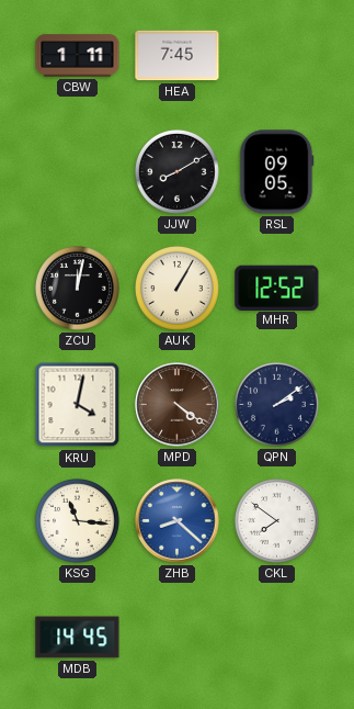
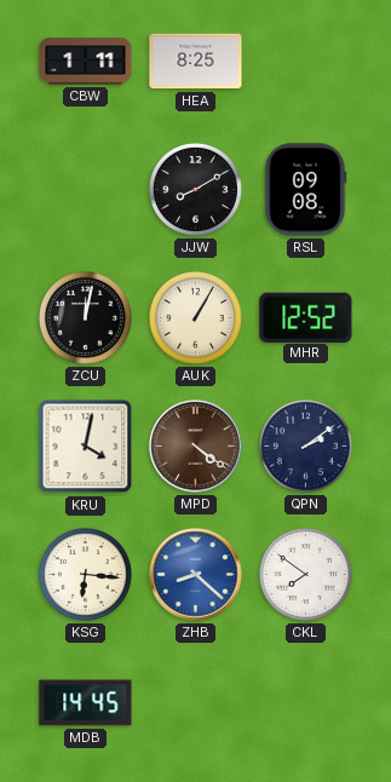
HEA: 7:45 -> 8:25 (196, 62)
RSL: 09:05 -> 09:08 (305, 190)
KSG: 11:16 -> 6:16 (85, 574)
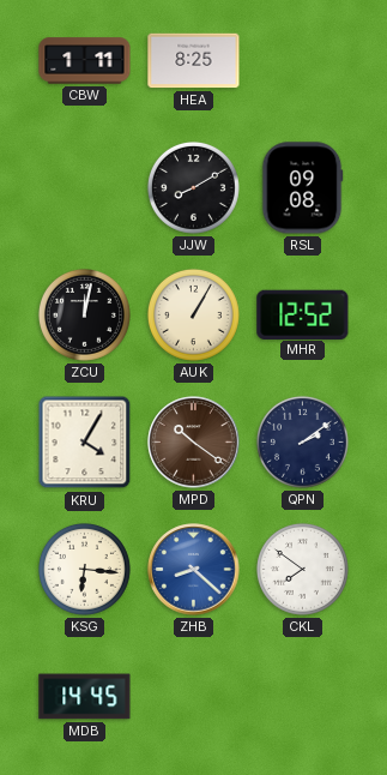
KRU: 4:02 -> 4:05 (85, 443)
MPD: 4:21 -> 10:21 (194, 443)
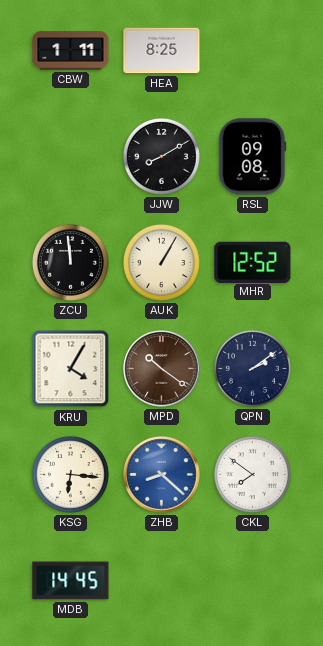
ZCU: 12:02 -> 11:59 (70, 262)
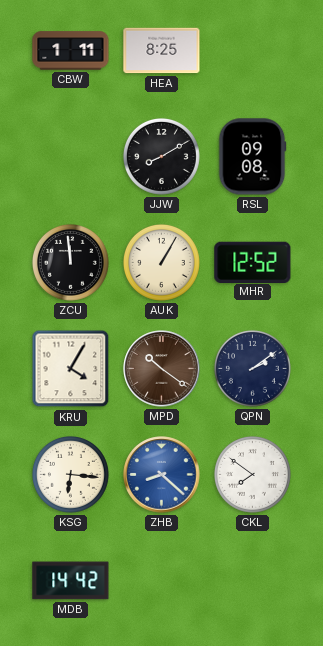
MDB: 14:45 -> 14:42 (71, 581)
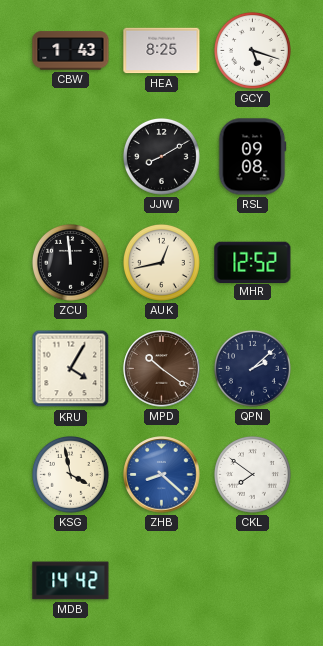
CBW: 1:11 -> 1:43 (71, 51)
GCY: none -> 5:18 (252, 50)
AUK: 1:05 -> 12:43 (161, 262)
QPN: 2:09 -> 2:08 (252, 368)
KSG: 6:16 -> 3:58 (70, 474)
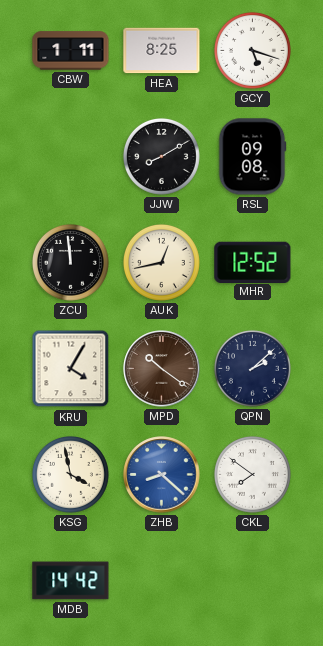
CBW: 1:43 -> 1:11 (71, 51)
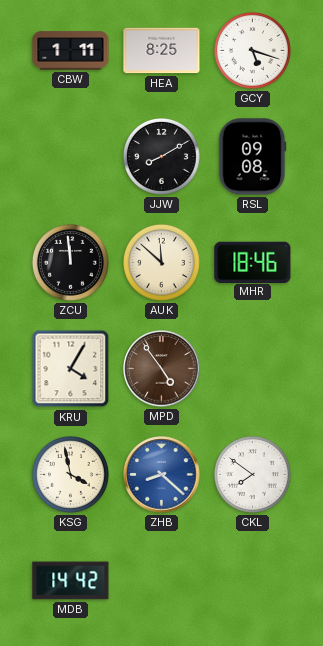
AUK: 12:43 -> 11:52 (161, 262)
MHR: 12:52 -> 18:46 (253, 262)
MPD: 10:21 -> 4:54 (162, 369)
QPN: 2:08 -> none (252, 368)
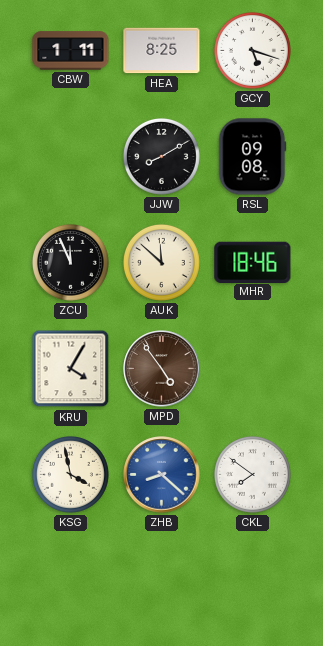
ZCU: 11:59 -> 11:56 (70, 262)
MDB: 14:42 -> none (71, 581)
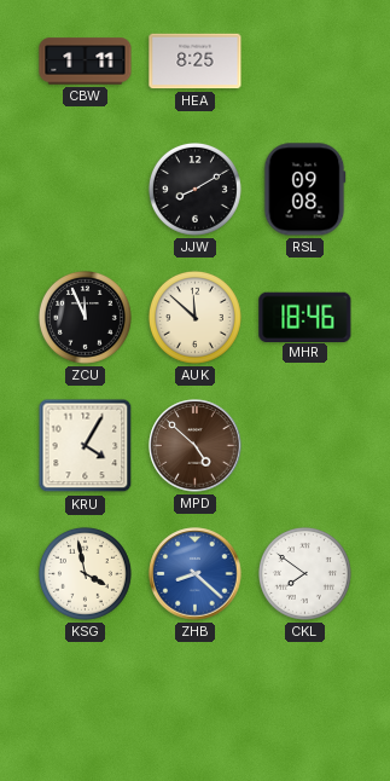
GCY: 5:18 -> none (252, 50)
MPD: 4:54 -> 4:52 (196, 446)
